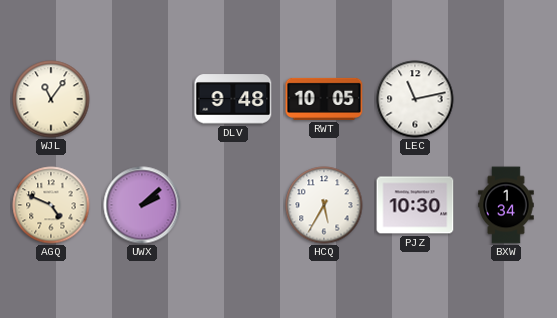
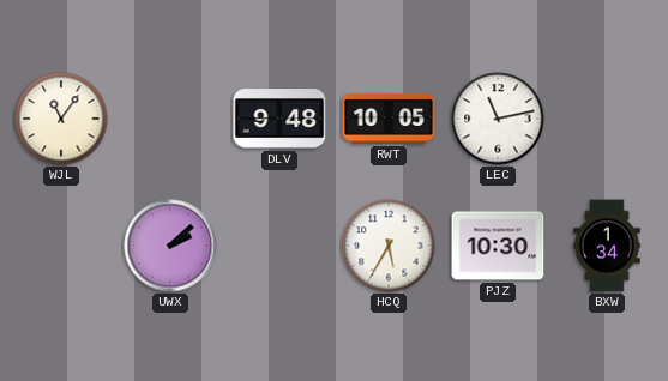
AGQ: 4:49 -> none (51, 205)
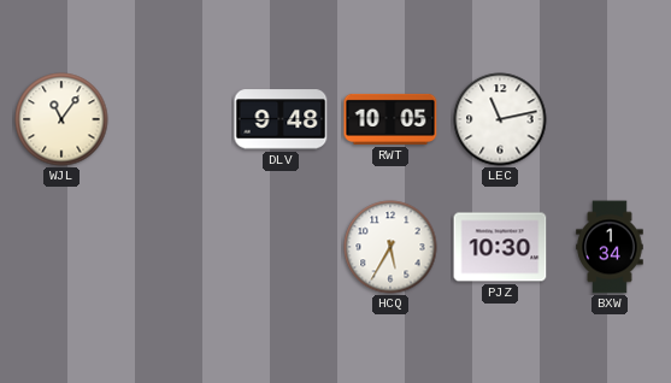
UWX: 2:08 -> none (170, 246)
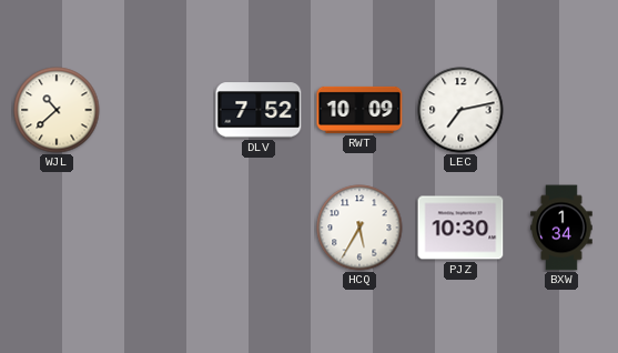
WJL: 11:06 -> 10:38 (57, 110)
DLV: 9:48 -> 7:52 (259, 110)
RWT: 10:05 -> 10:09 (359, 110)
LEC: 11:13 -> 7:13 (460, 110)
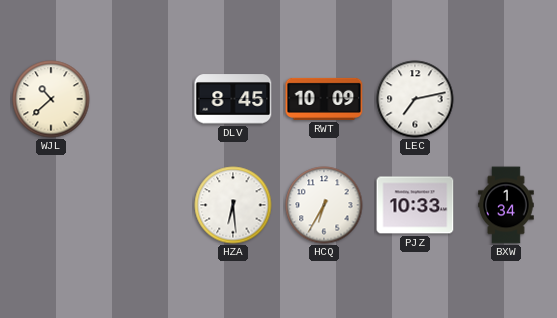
DLV: 7:52 -> 8:45 (233, 99)
HZA: none -> 6:29 (233, 205)
HCQ: 5:35 -> 6:35 (324, 205)
PJZ: 10:30 -> 10:33 (415, 205)
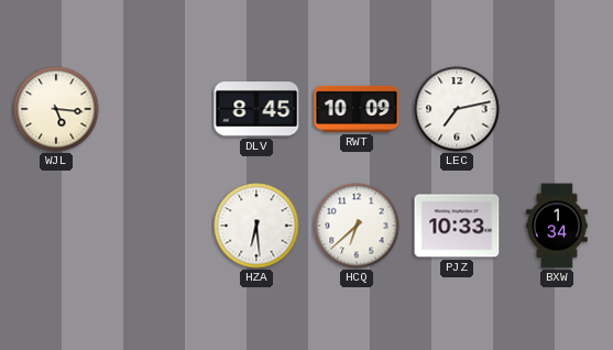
WJL: 10:38 -> 5:16 (56, 109)
HCQ: 6:35 -> 6:38 (357, 226)
